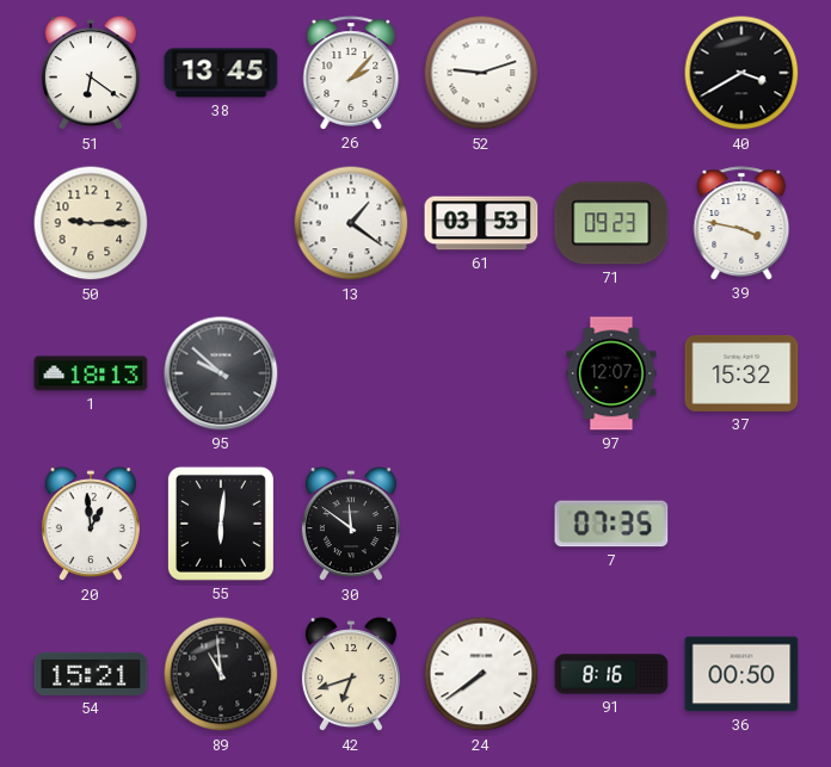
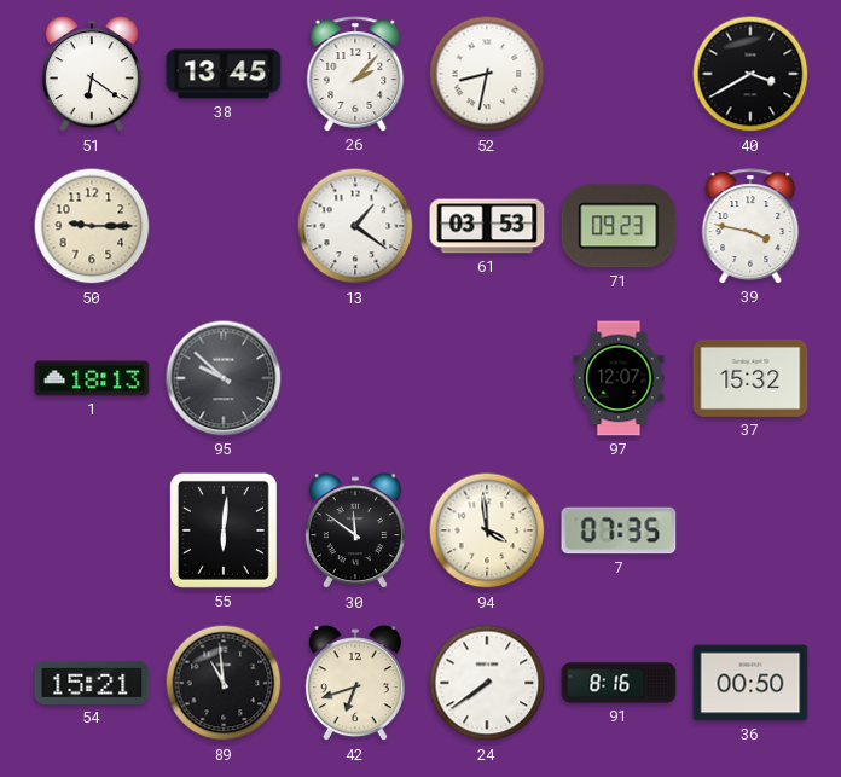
52: 9:12 -> 8:32 (487, 74)
20: 12:59 -> none (91, 525)
94: none -> 3:59 (487, 530)
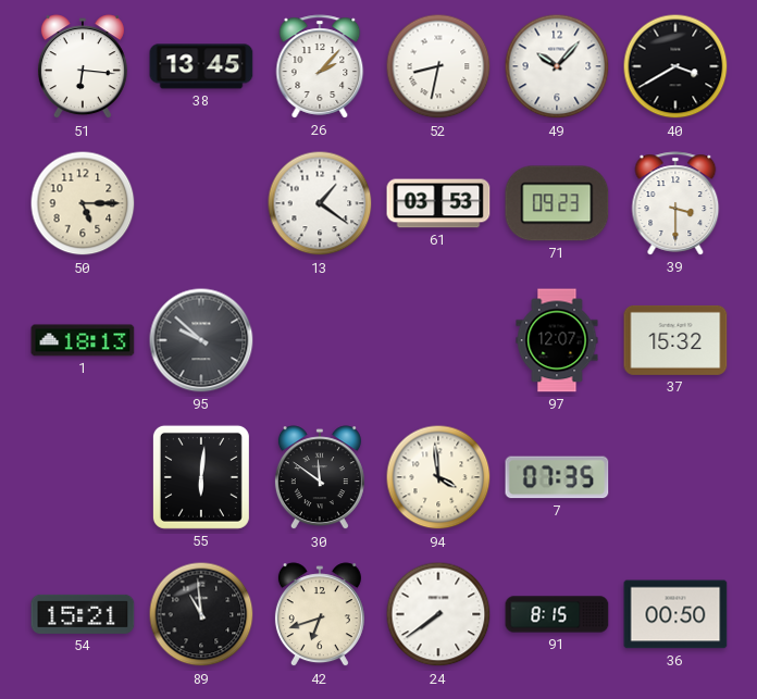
51: 6:21 -> 6:16 (83, 67)
49: none -> 10:07 (557, 66)
50: 9:15 -> 5:15 (83, 203)
39: 3:47 -> 3:30 (675, 203)
91: 8:16 -> 8:15 (557, 614)
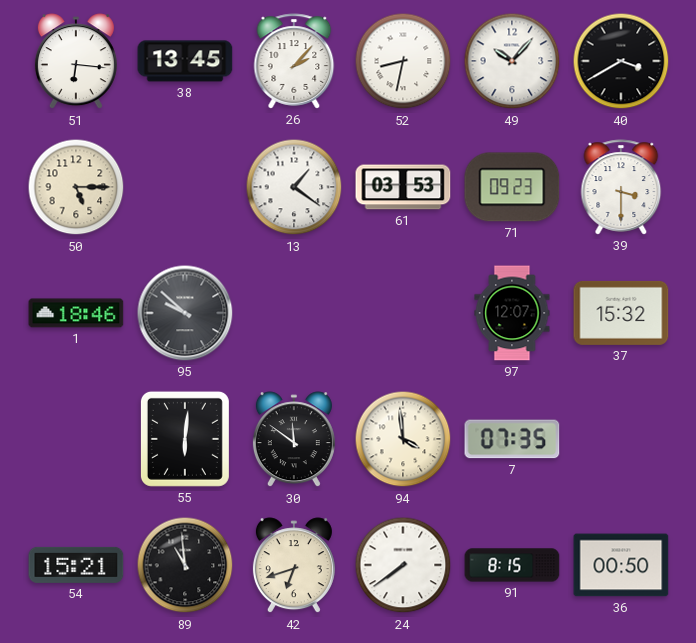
1: 18:13 -> 18:46 (76, 313)
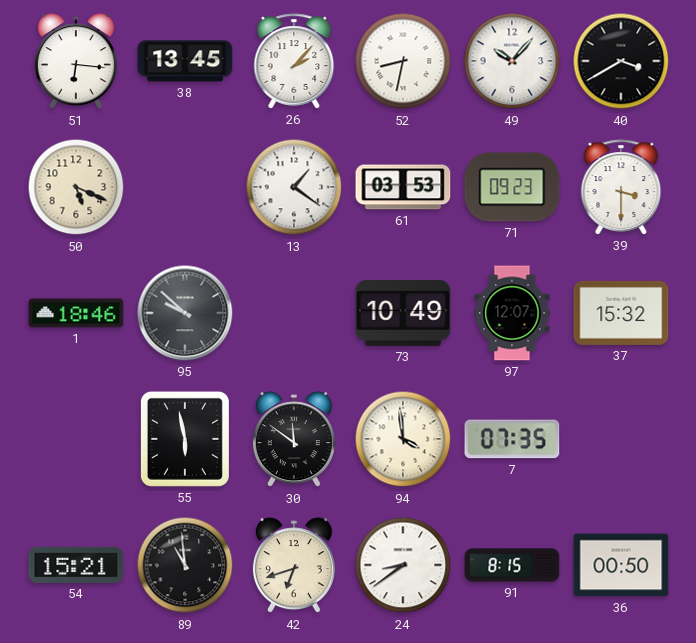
50: 5:15 -> 5:19 (76, 187)
73: none -> 10:49 (403, 313)
55: 6:01 -> 5:58 (185, 439)
24: 7:39 -> 8:39 (403, 565)
